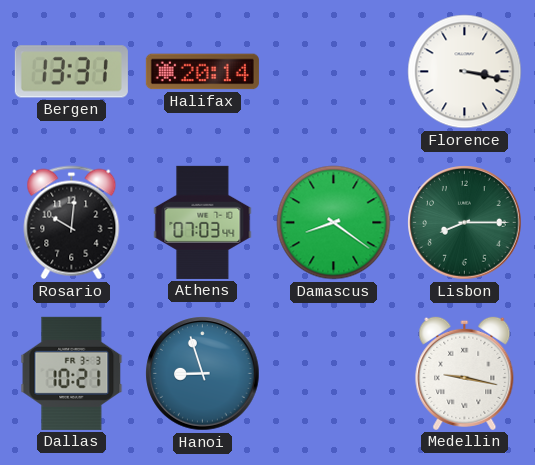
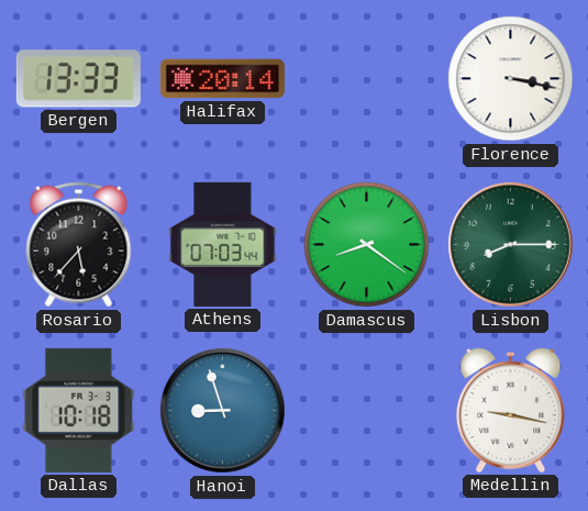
Bergen: 13:31 -> 13:33 (78, 79)
Rosario: 10:01 -> 5:37 (79, 245)
Dallas: 10:21 -> 10:18 (79, 410)
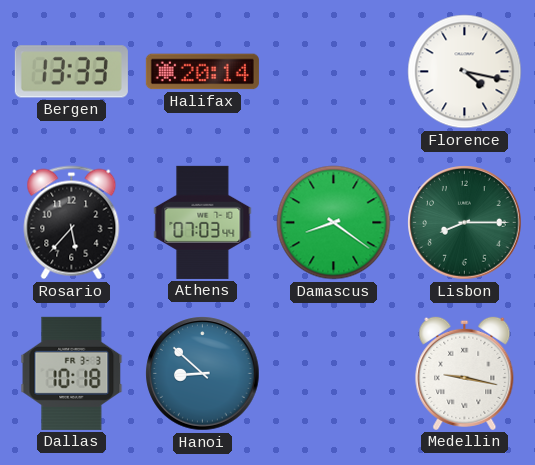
Florence: 3:17 -> 4:17 (465, 72)
Hanoi: 8:57 -> 8:52 (203, 374)
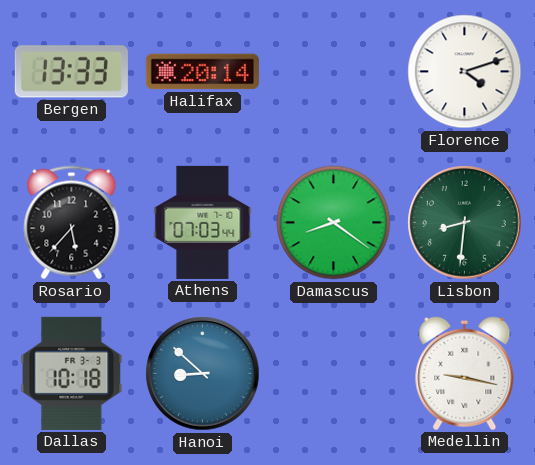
Florence: 4:17 -> 4:12 (465, 72)
Lisbon: 8:15 -> 8:31 (465, 223)
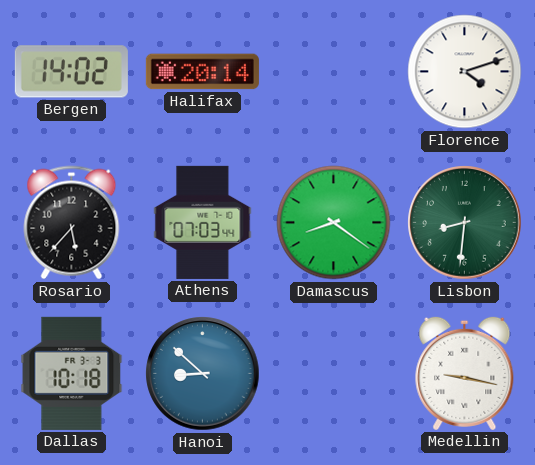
Bergen: 13:33 -> 14:02 (71, 72)
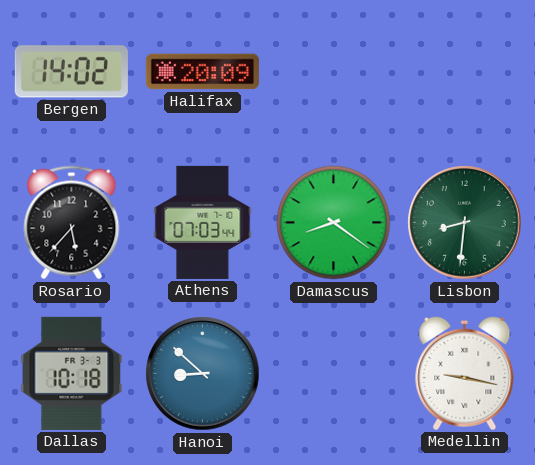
Halifax: 20:14 -> 20:09 (202, 72)
Florence: 4:12 -> none (465, 72)
